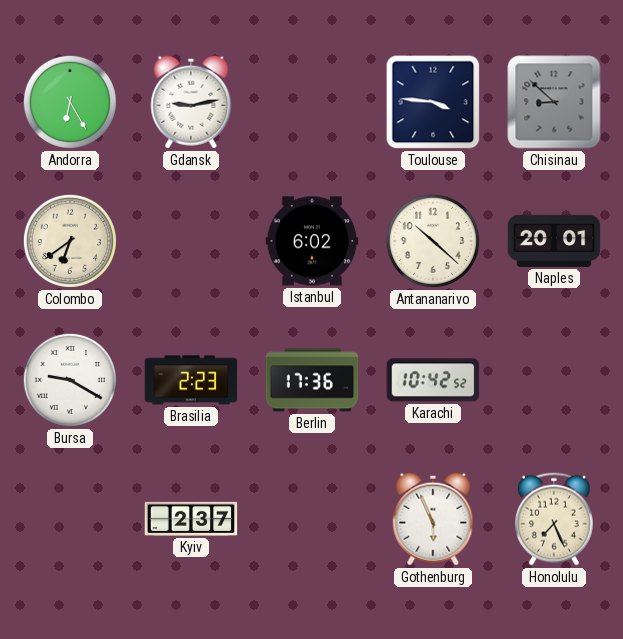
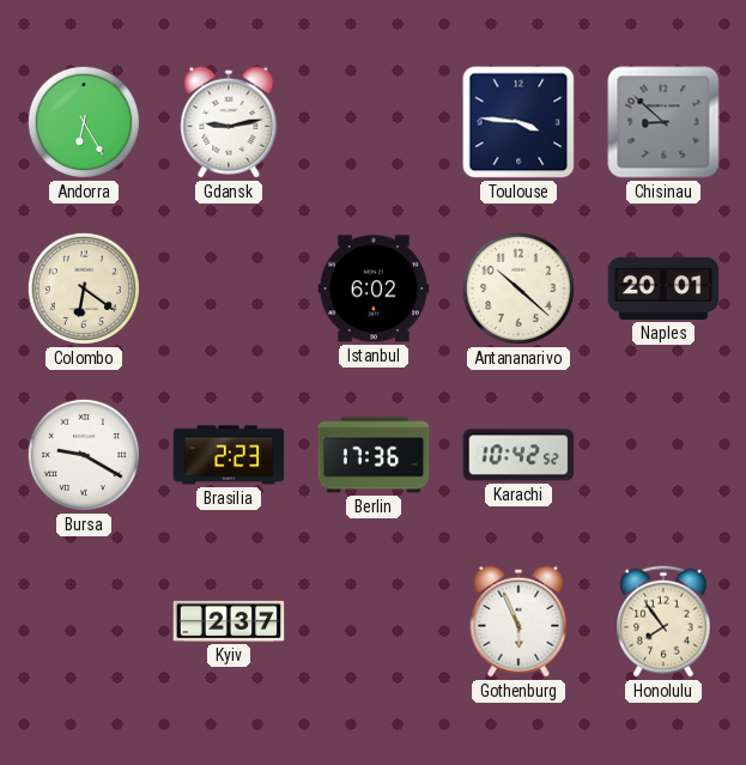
Colombo: 6:39 -> 6:21 (84, 289)
Honolulu: 7:26 -> 7:54 (665, 621)
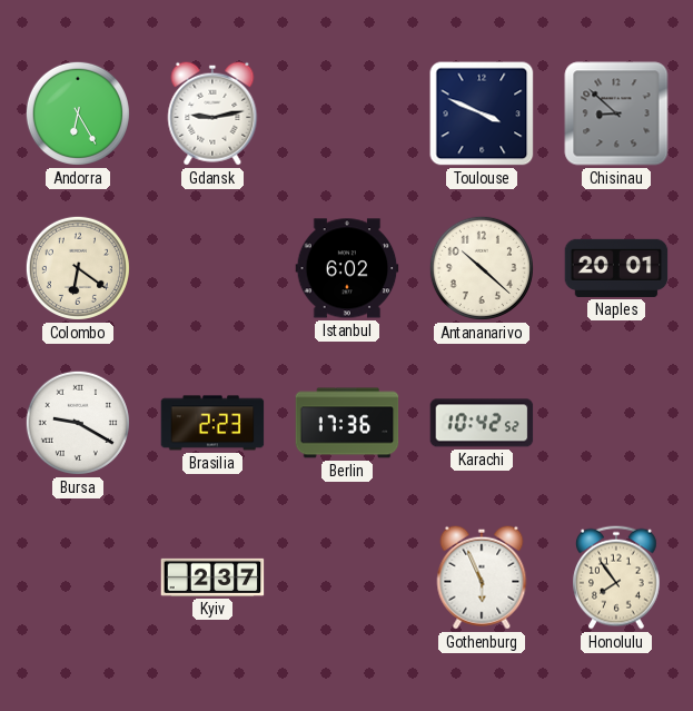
Toulouse: 3:46 -> 3:49 (482, 113)
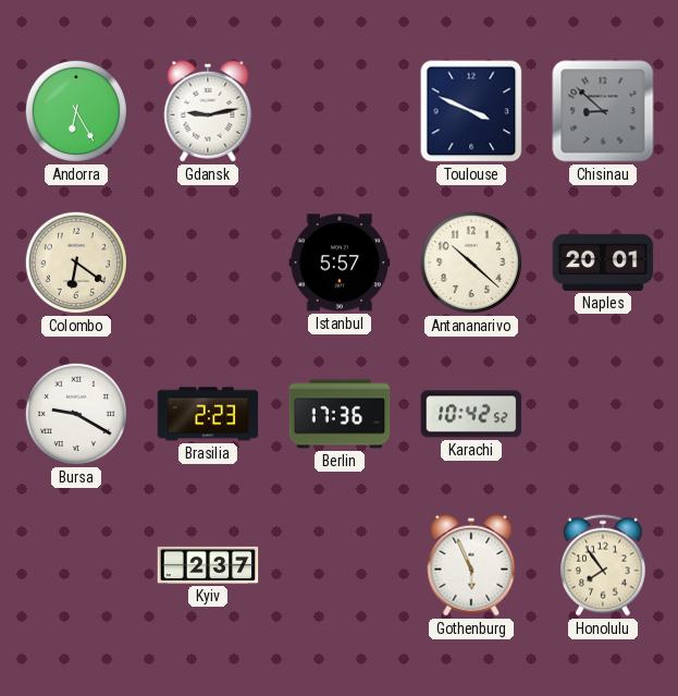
Istanbul: 6:02 -> 5:57 (340, 262)
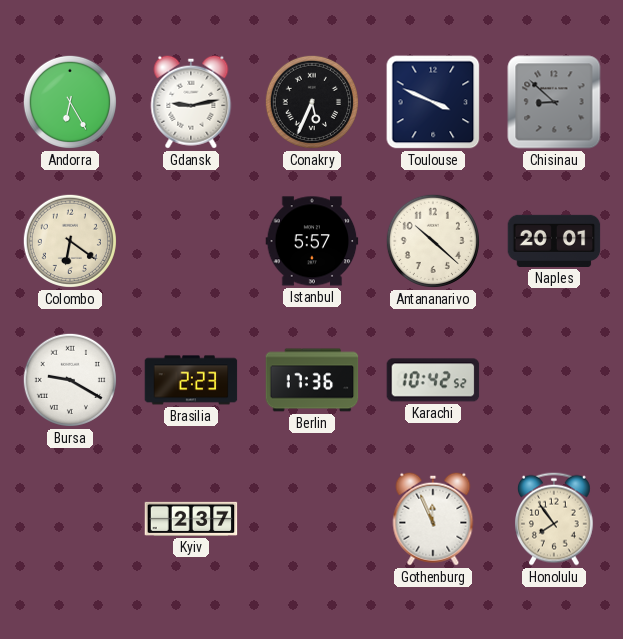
Conakry: none -> 5:34 (312, 102)
Gothenburg: 5:56 -> 11:56 (433, 519)
